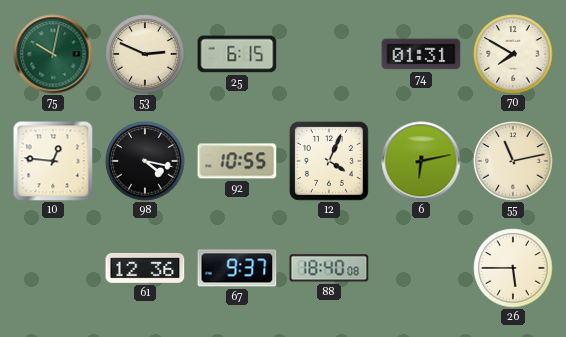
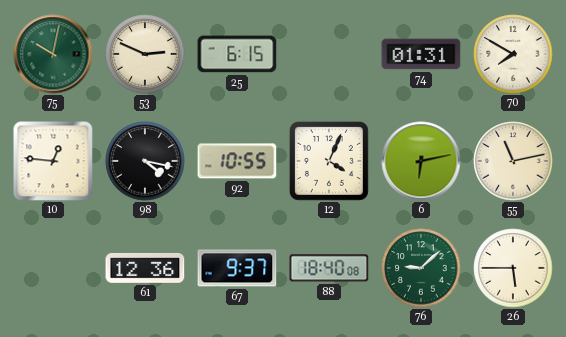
76: none -> 9:08 (421, 268)
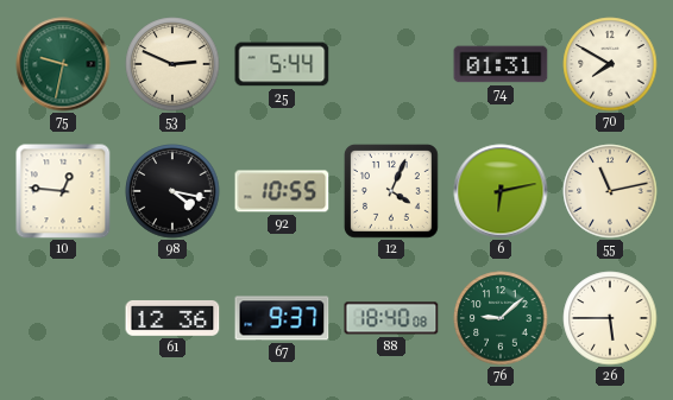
75: 10:02 -> 9:32 (63, 64)
25: 6:15 -> 5:44 (282, 64)
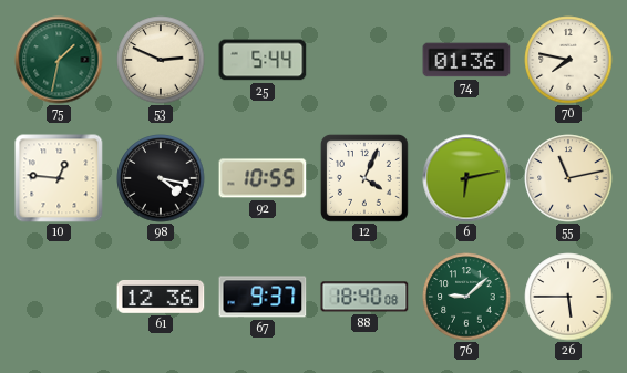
75: 9:32 -> 1:32 (59, 60)
74: 01:31 -> 01:36 (466, 60)
70: 7:50 -> 7:47 (568, 60)
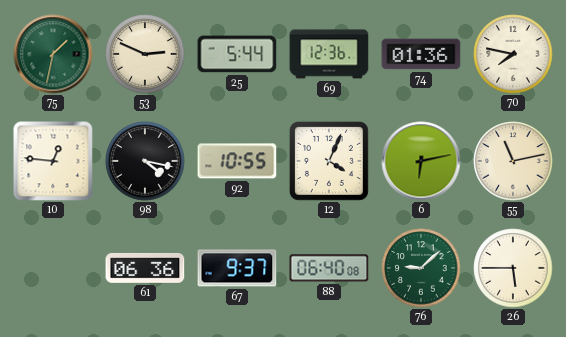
69: none -> 12:36 (329, 54)
61: 12:36 -> 06:36 (145, 268)
88: 18:40 -> 06:40 (329, 268)
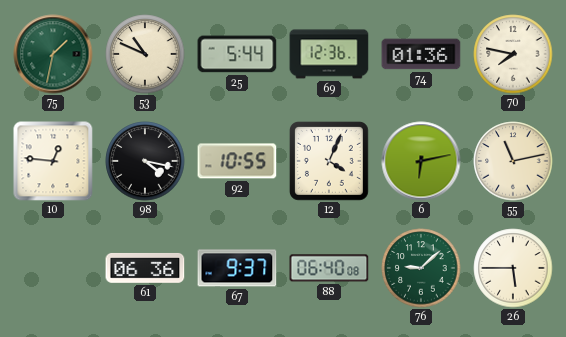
53: 2:49 -> 10:49 (145, 54)
